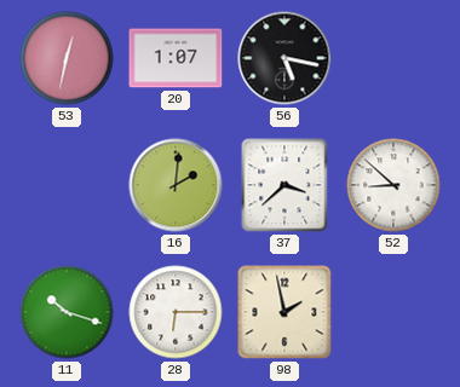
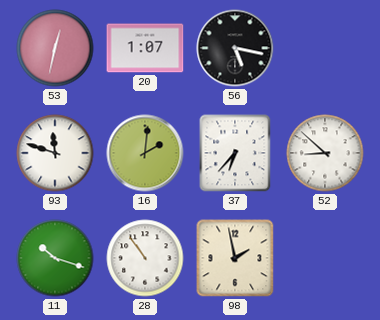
93: none -> 11:48 (55, 153)
37: 3:38 -> 6:37 (235, 153)
28: 6:15 -> 10:54 (145, 258)
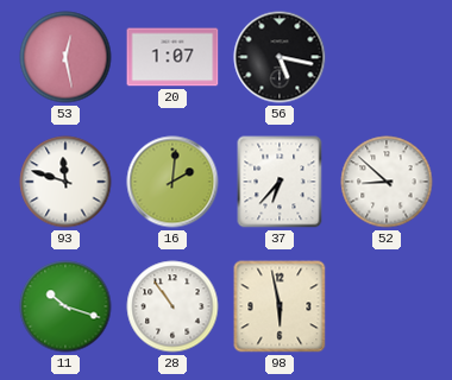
53: 12:32 -> 12:28 (65, 57)
98: 1:58 -> 5:58 (280, 306)
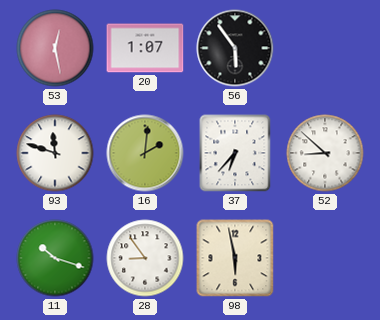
56: 5:17 -> 5:54 (235, 48)
28: 10:54 -> 8:54 (145, 258)
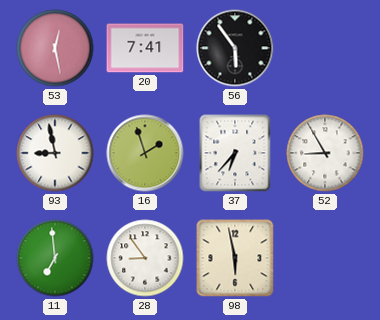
20: 1:07 -> 7:41 (145, 48)
93: 11:48 -> 8:58 (55, 153)
16: 2:01 -> 1:57 (145, 153)
52: 8:52 -> 8:55 (325, 153)
11: 10:18 -> 6:59 (55, 258)
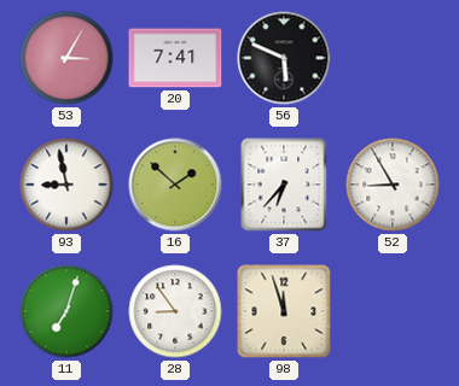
53: 12:28 -> 3:05 (66, 58)
56: 5:54 -> 5:49 (284, 58)
16: 1:57 -> 1:52 (175, 185)
11: 6:59 -> 7:03 (66, 311)
98: 5:58 -> 11:57 (284, 311)
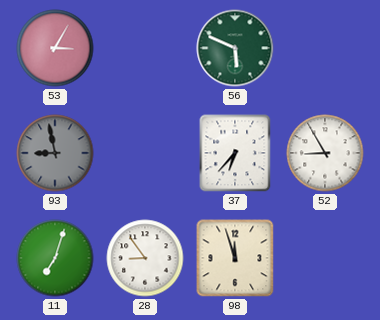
20: 7:41 -> none (175, 58)
56 dial: black -> green (235, 48)
93 dial: white -> grey (55, 153)
16: 1:52 -> none (175, 185)
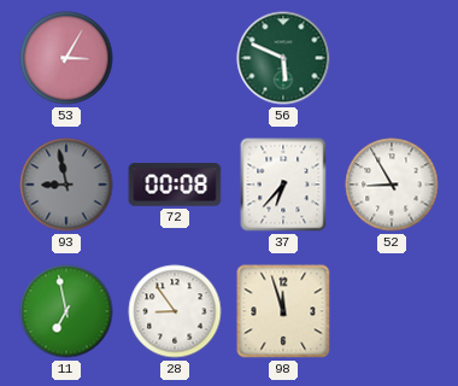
72: none -> 00:08 (175, 185)
11: 7:03 -> 6:58 (66, 311)
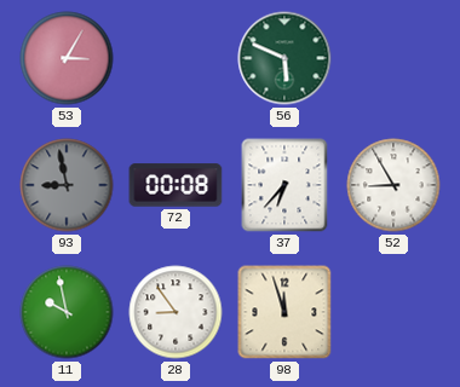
11: 6:58 -> 9:58 (67, 312)
